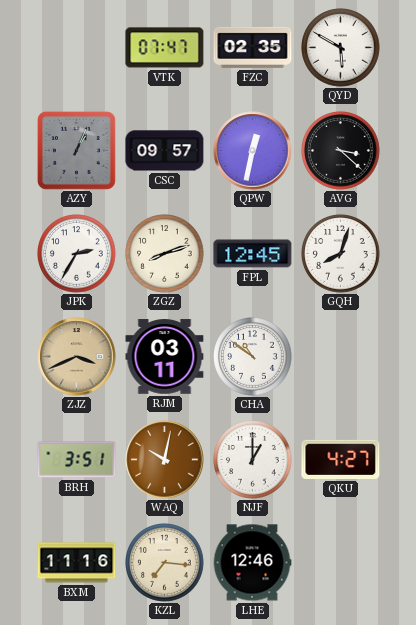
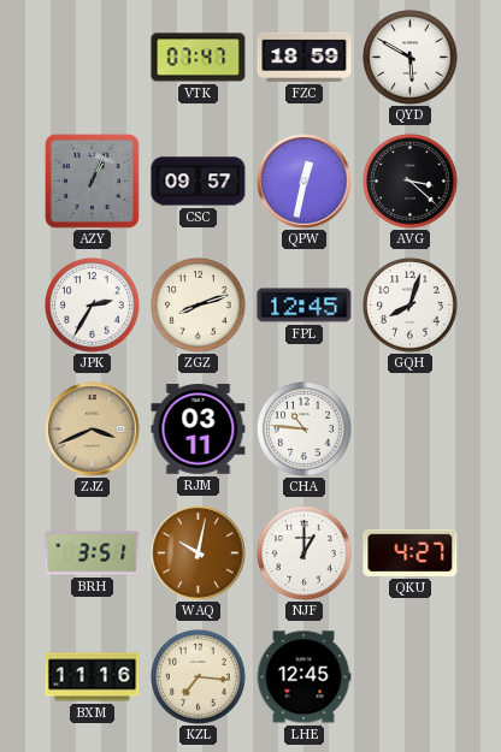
FZC: 02:35 -> 18:59 (305, 57)
CHA: 10:51 -> 10:46 (305, 430)
LHE: 12:46 -> 12:45 (303, 677)
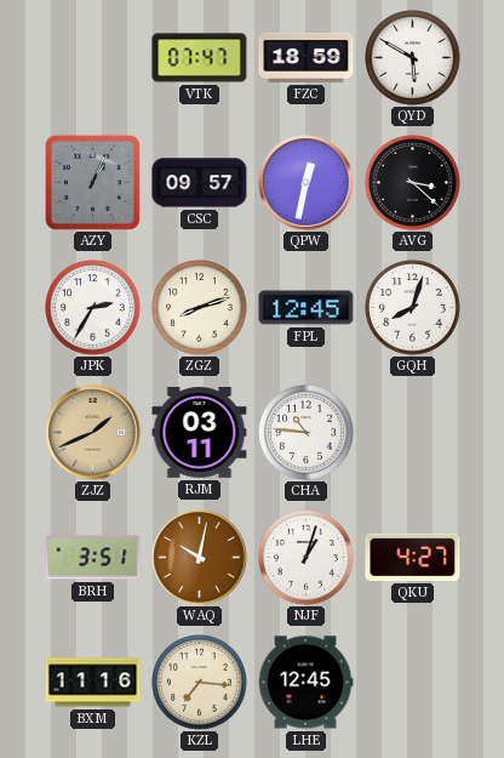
ZJZ: 3:41 -> 1:41 (93, 433)
NJF: 1:00 -> 1:03 (307, 558)
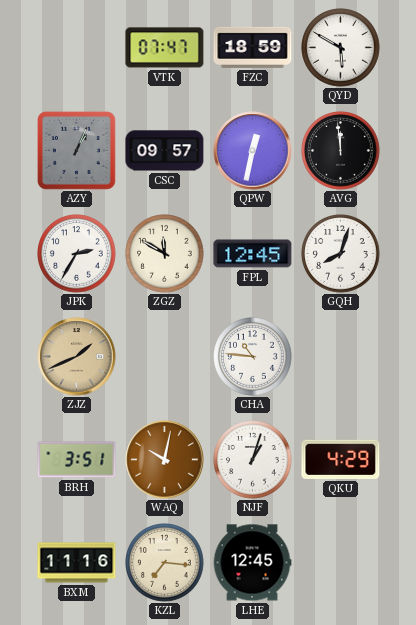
AVG: 3:22 -> 11:59 (341, 151)
ZGZ: 8:12 -> 11:50 (165, 254)
RJM: 03:11 -> none (200, 433)
QKU: 4:27 -> 4:29 (341, 459)
